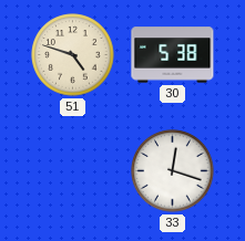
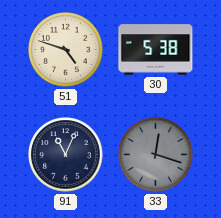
91: none -> 11:04 (66, 155)
33 dial: white -> grey (156, 155)
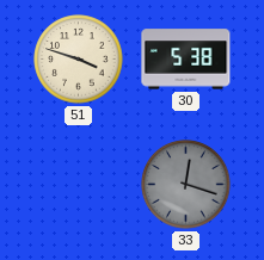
51: 4:48 -> 3:48 (79, 60)
91: 11:04 -> none (66, 155)
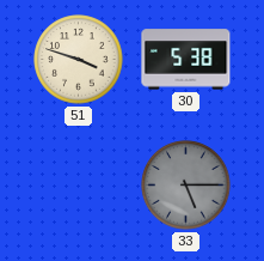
33: 12:18 -> 5:15 (186, 186)
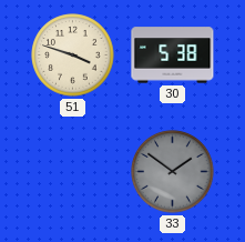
33: 5:15 -> 1:51 (173, 172)
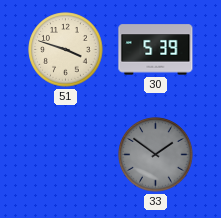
30: 5:38 -> 5:39 (156, 50)
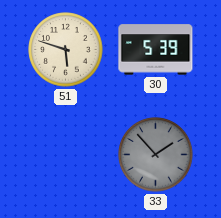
51: 3:48 -> 5:48 (66, 50)
33: 1:51 -> 1:53 (156, 155)
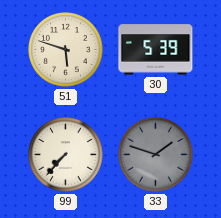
99: none -> 7:37 (66, 155)
33: 1:53 -> 1:48 (156, 155)
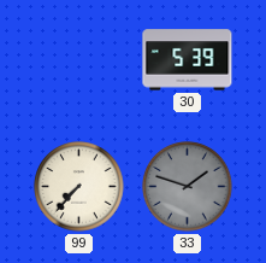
51: 5:48 -> none (66, 50)
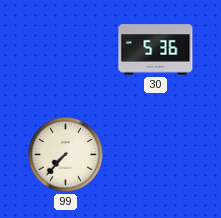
30: 5:39 -> 5:36 (156, 50)
33: 1:48 -> none (188, 187)
